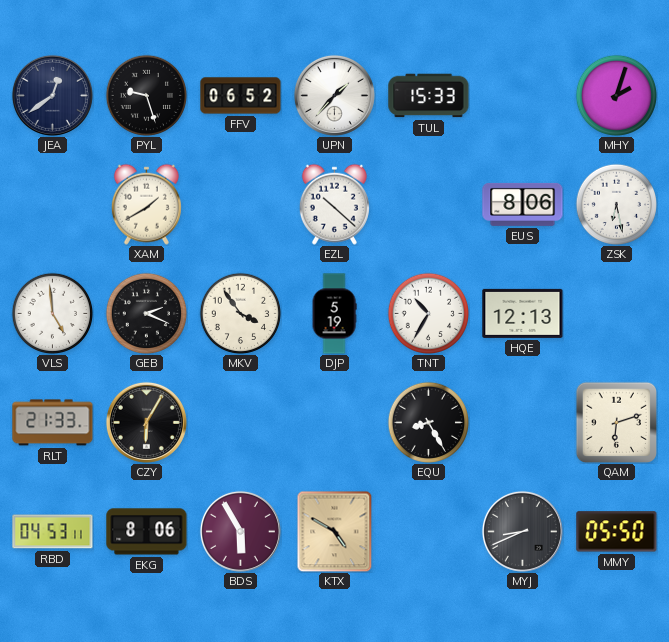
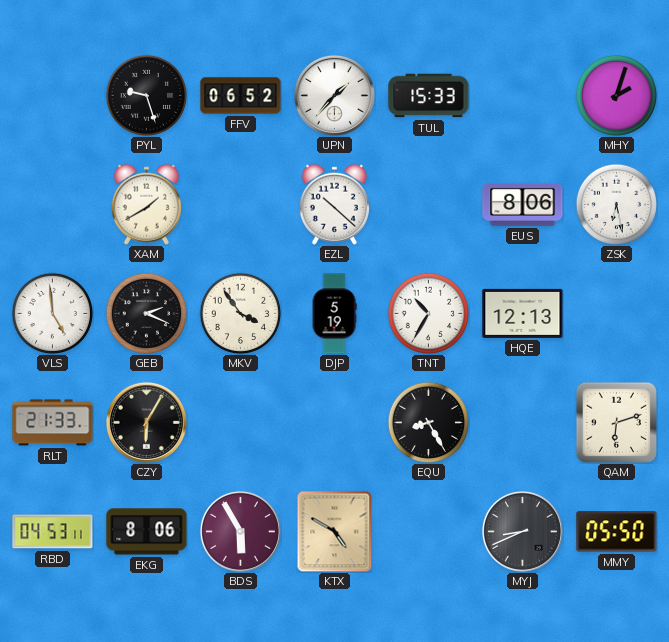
JEA: 12:39 -> none (52, 95)
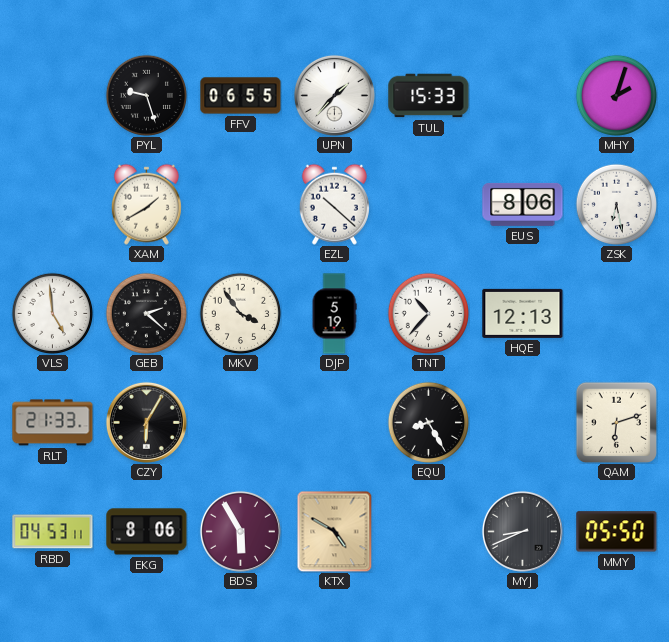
FFV: 06:52 -> 06:55 (241, 96)
GEB: 2:19 -> 2:22 (146, 313)
TNT: 10:35 -> 10:37 (428, 313)
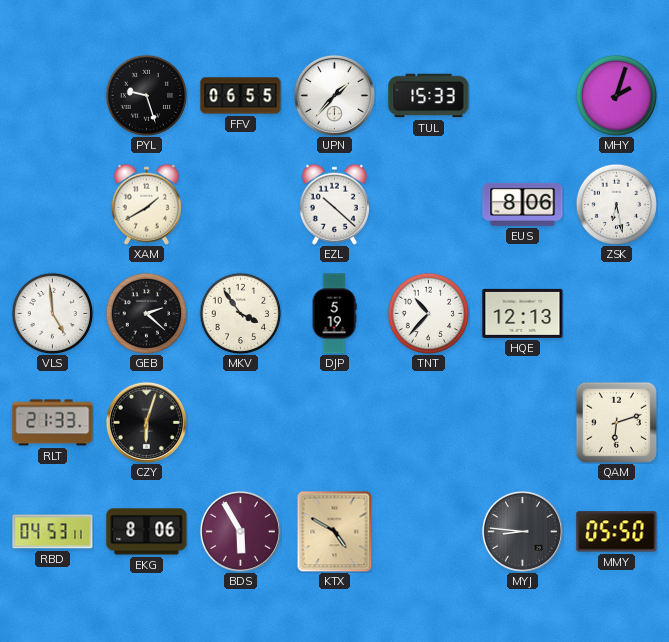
CZY: 6:05 -> 6:03 (146, 422)
EQU: 8:25 -> none (428, 422)
MYJ: 8:41 -> 8:46 (522, 531)
